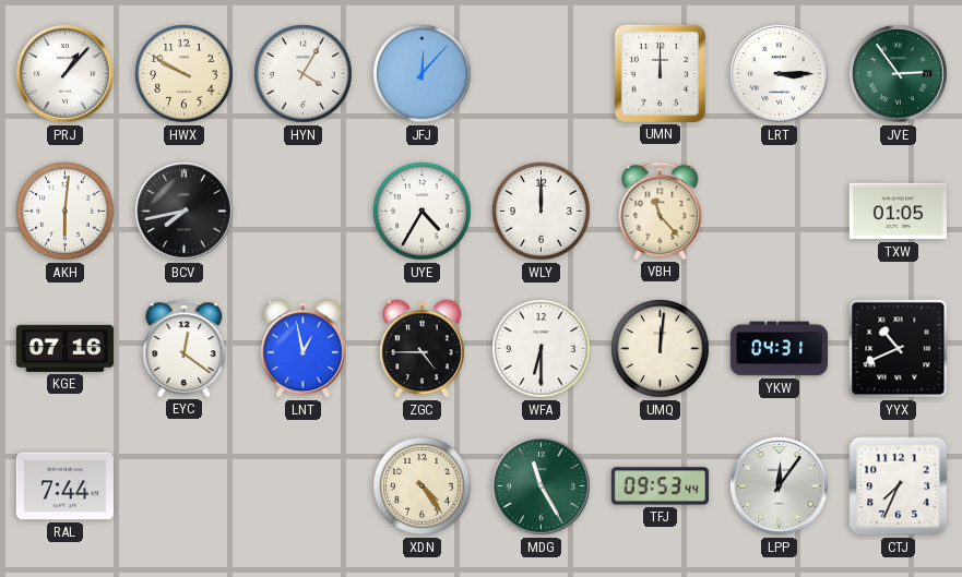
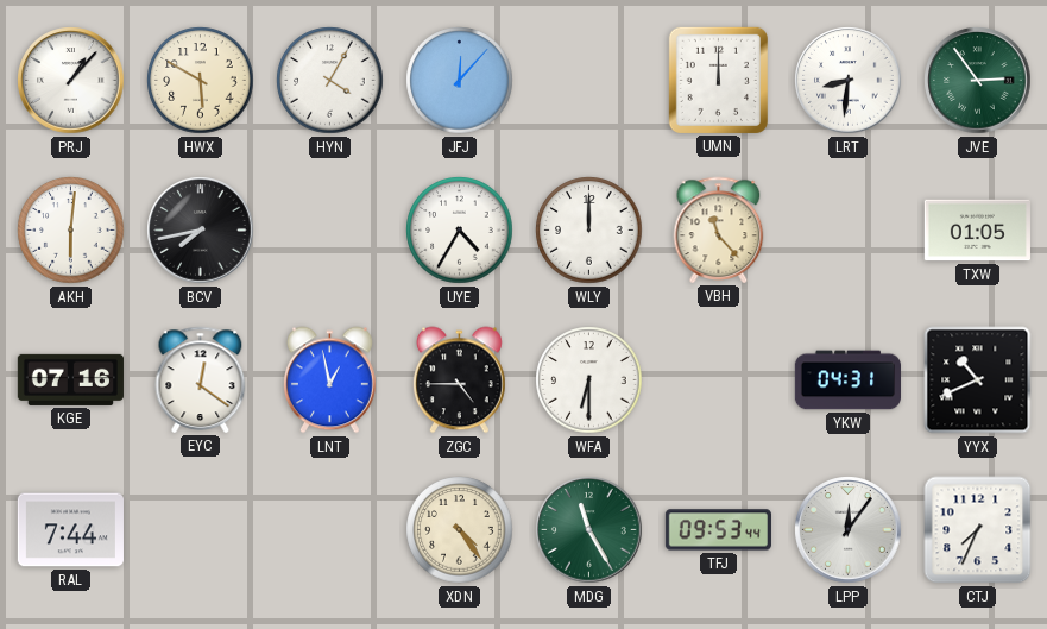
HWX: 9:50 -> 5:50 (201, 81)
LRT: 3:15 -> 8:31 (849, 81)
UMQ: 12:01 -> none (661, 349)
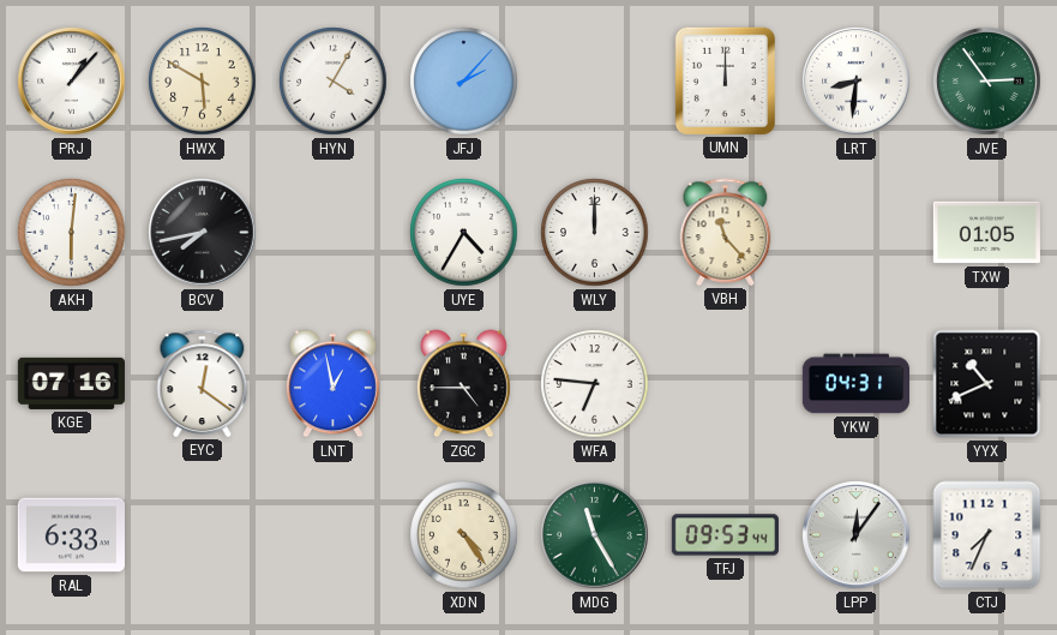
JFJ: 12:07 -> 2:07 (464, 82)
WFA: 6:30 -> 6:46 (595, 384)
RAL: 7:44 -> 6:33 (71, 535)
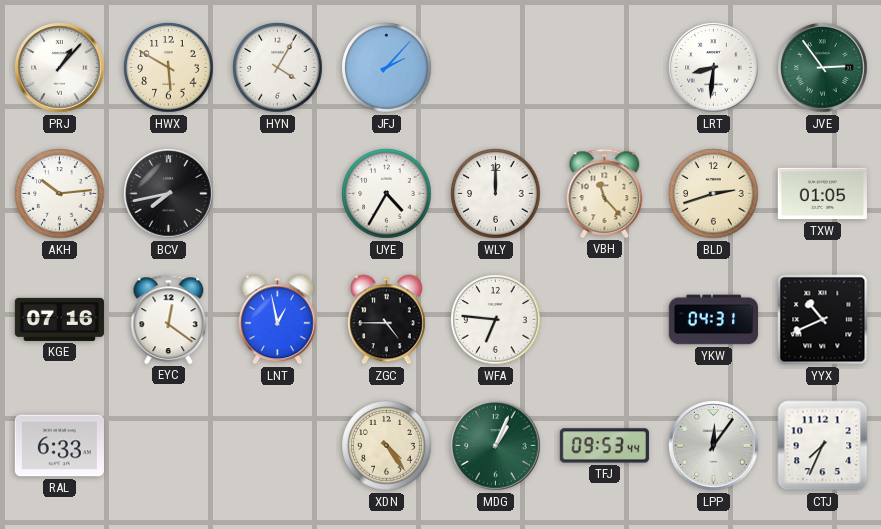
UMN: 12:00 -> none (725, 80)
AKH: 6:01 -> 10:14 (60, 194)
BLD: none -> 2:42 (714, 194)
MDG: 11:25 -> 1:04 (496, 446)
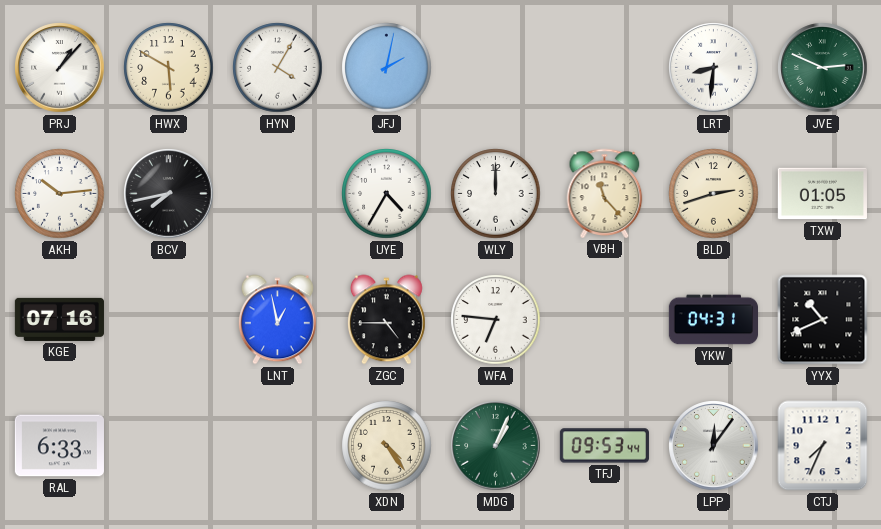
JFJ: 2:07 -> 2:02 (387, 68)
JVE: 2:54 -> 2:49 (823, 68)
EYC: 12:21 -> none (169, 319)
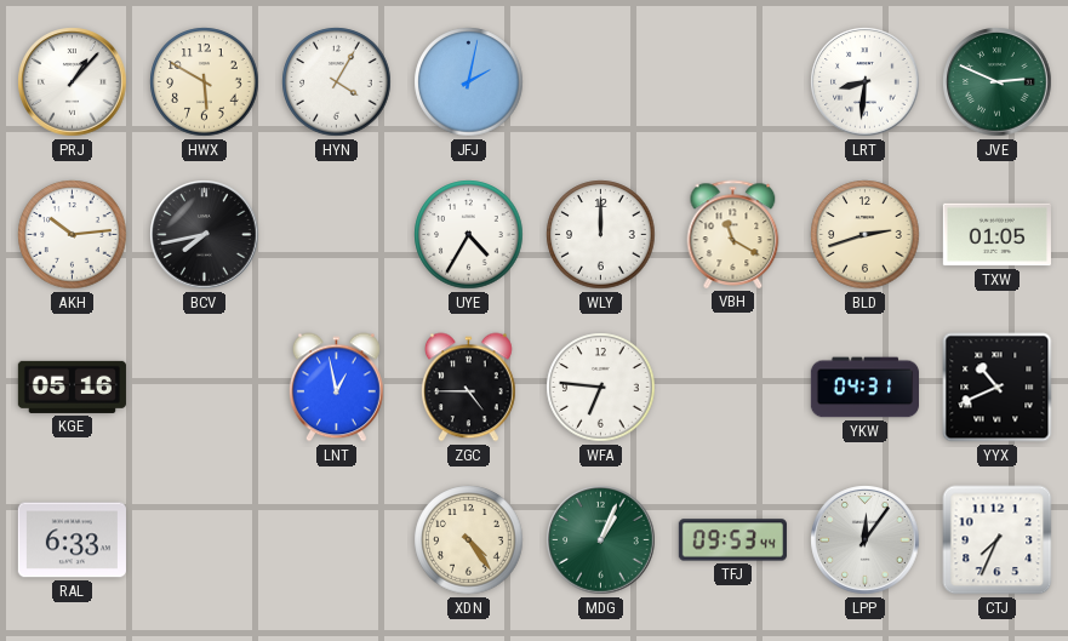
VBH: 11:23 -> 11:20 (733, 234)
KGE: 07:16 -> 05:16 (72, 387)
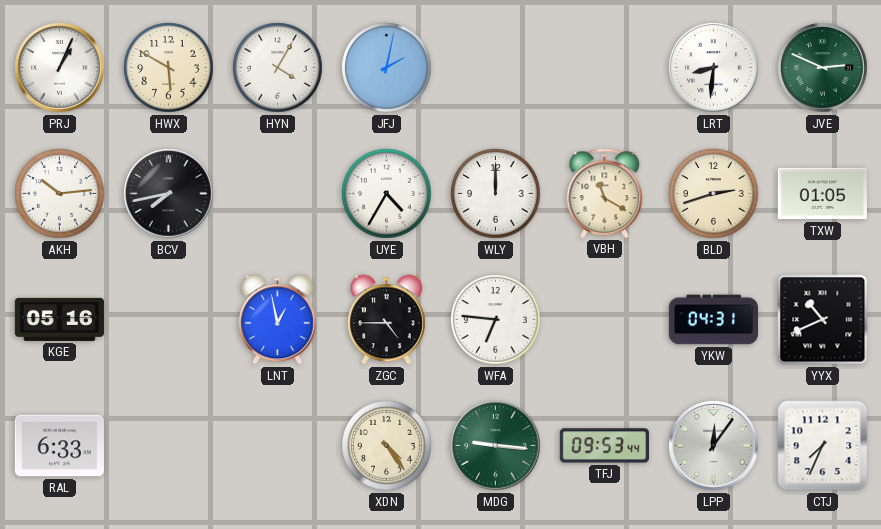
PRJ: 1:07 -> 1:04 (60, 68)
MDG: 1:04 -> 9:16 (496, 446)
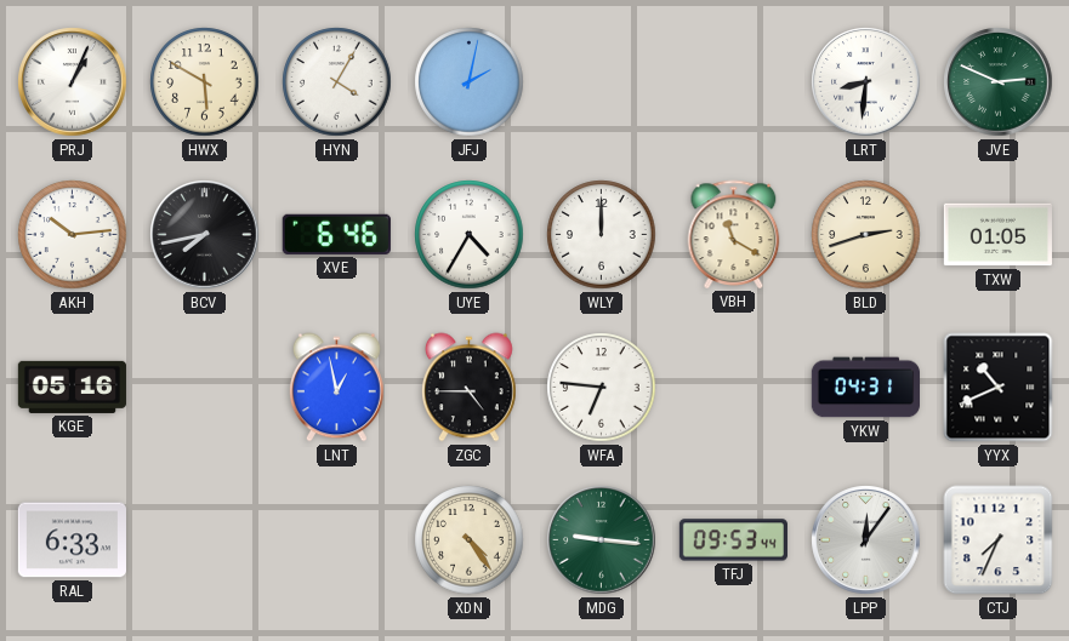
XVE: none -> 6:46 (336, 234)
